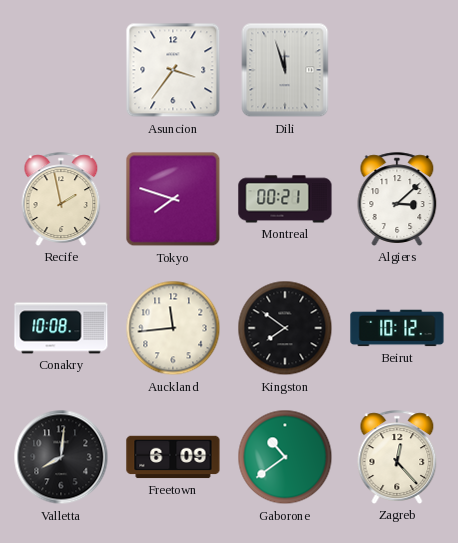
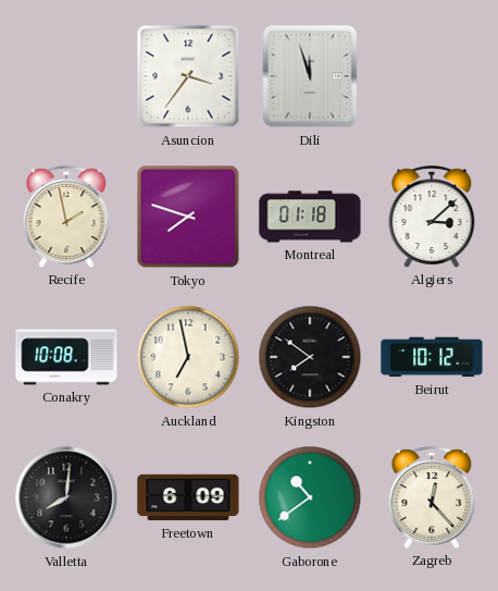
Montreal: 00:21 -> 01:18 (310, 217)
Auckland: 11:44 -> 6:58 (188, 357)
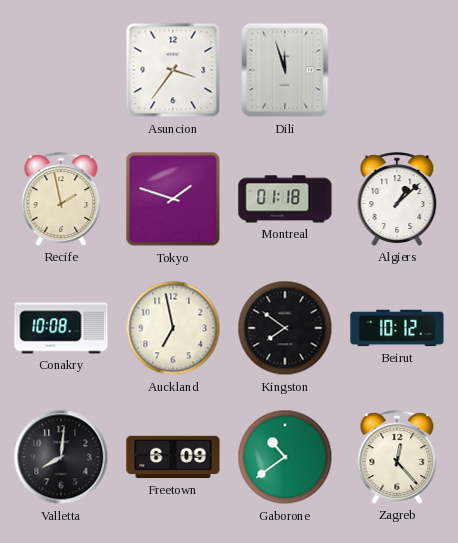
Tokyo: 7:48 -> 1:48 (173, 199)
Algiers: 3:08 -> 1:08 (397, 199)
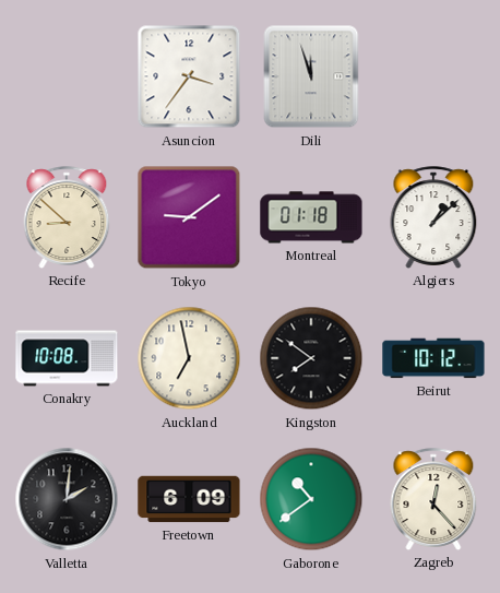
Recife: 1:58 -> 8:52 (67, 217)
Tokyo: 1:48 -> 9:09 (189, 217)
Valletta: 8:01 -> 2:01 (67, 499)
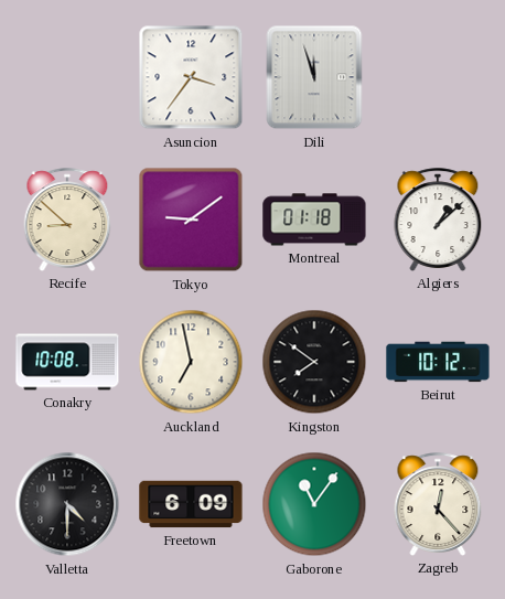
Valletta: 2:01 -> 4:30 (67, 504)
Gaborone: 10:39 -> 11:06 (314, 504)
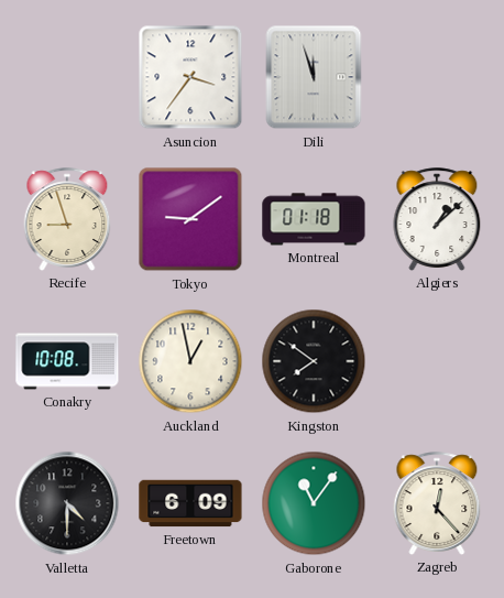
Recife: 8:52 -> 8:57 (67, 219)
Auckland: 6:58 -> 12:58 (190, 361)
Beirut: 10:12 -> none (438, 362)
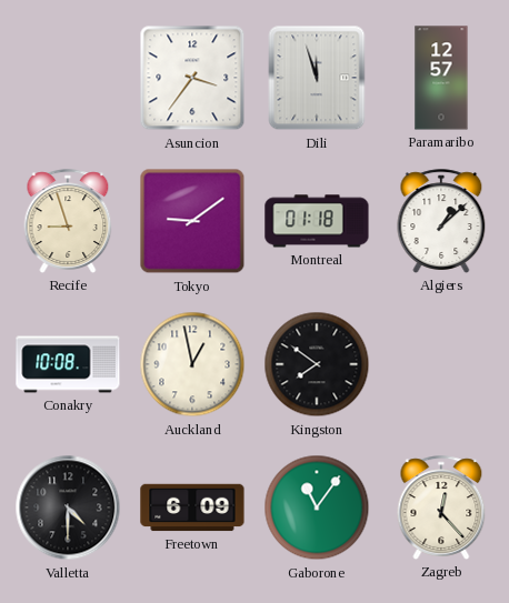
Paramaribo: none -> 12:57 (441, 78)
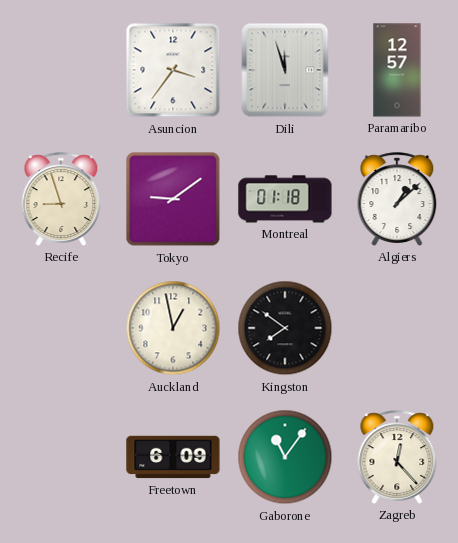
Conakry: 10:08 -> none (68, 364)
Valletta: 4:30 -> none (68, 507)
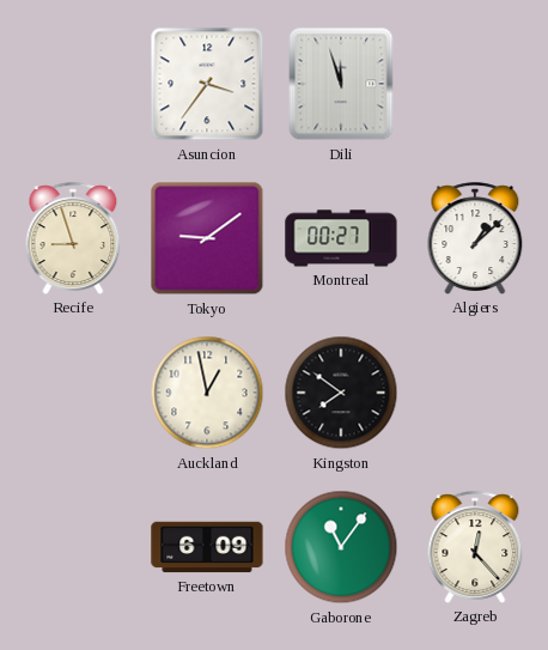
Paramaribo: 12:57 -> none (397, 70)
Montreal: 01:18 -> 00:27 (341, 238)
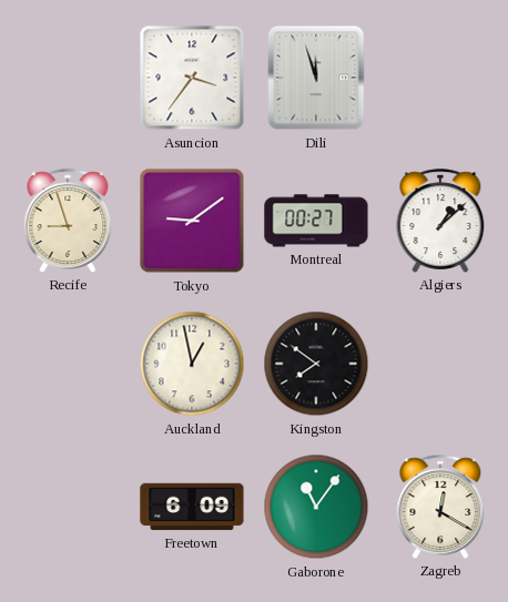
Zagreb: 12:23 -> 12:20 (440, 507)
